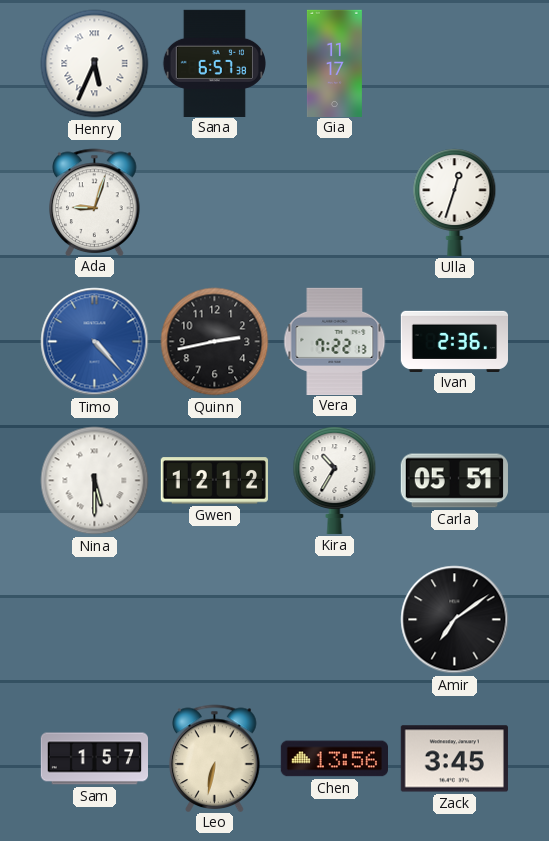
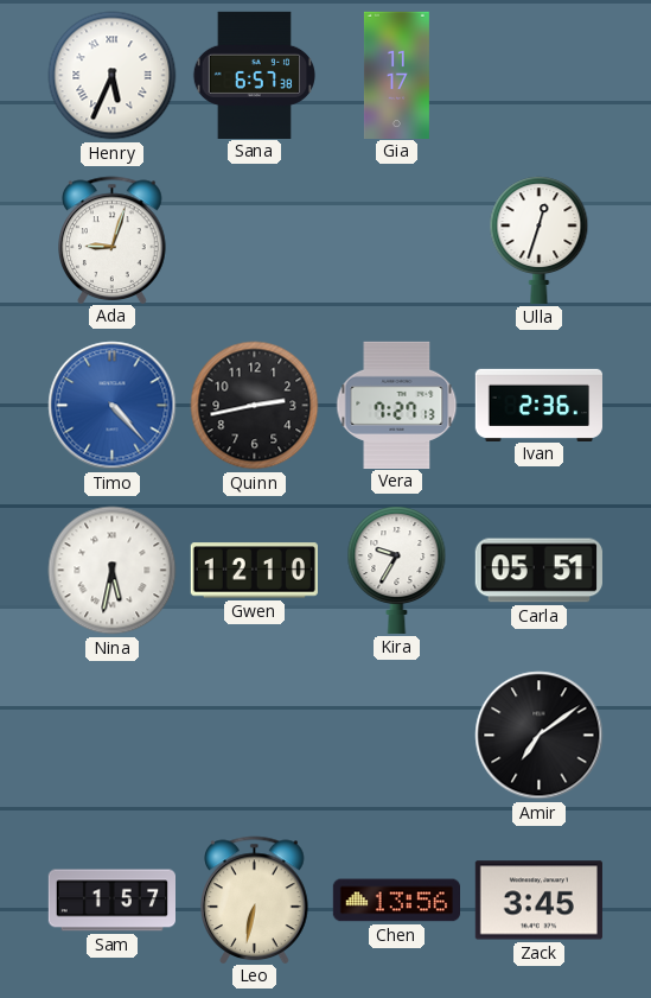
Vera: 7:22 -> 7:27 (397, 405)
Nina: 5:30 -> 5:32 (113, 571)
Gwen: 12:12 -> 12:10 (254, 571)
Kira: 10:35 -> 9:35 (397, 570)
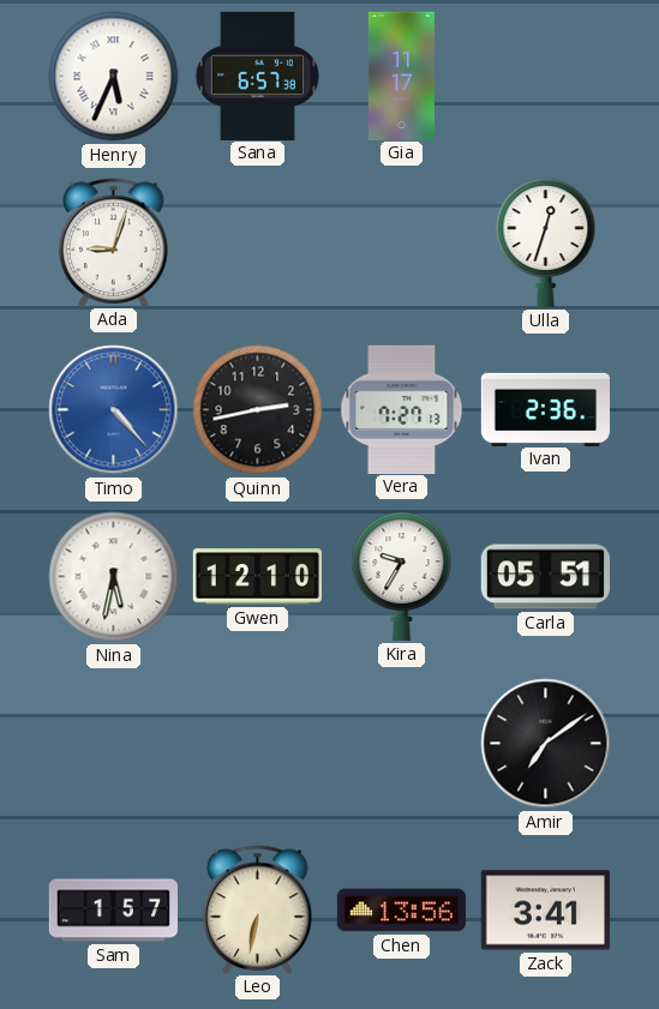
Zack: 3:45 -> 3:41 (545, 911)
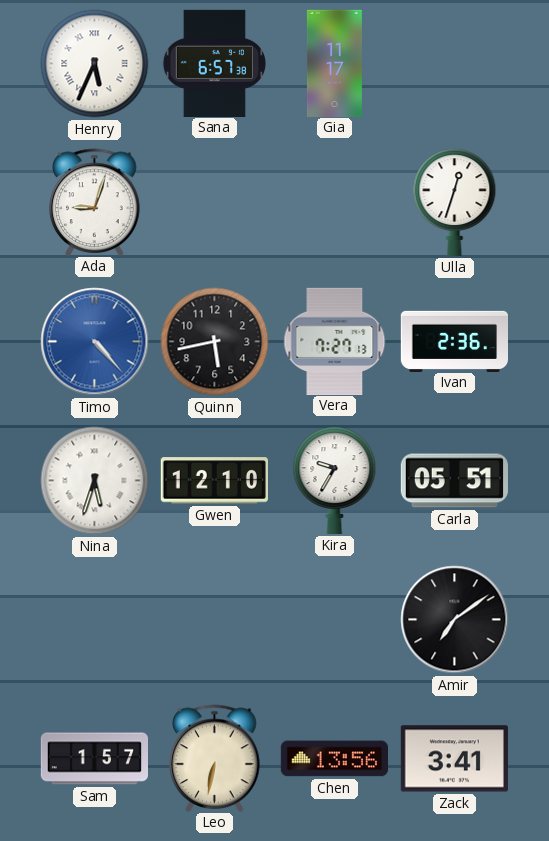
Quinn: 2:43 -> 5:43 (215, 342)
Nina: 5:32 -> 5:33 (95, 481)
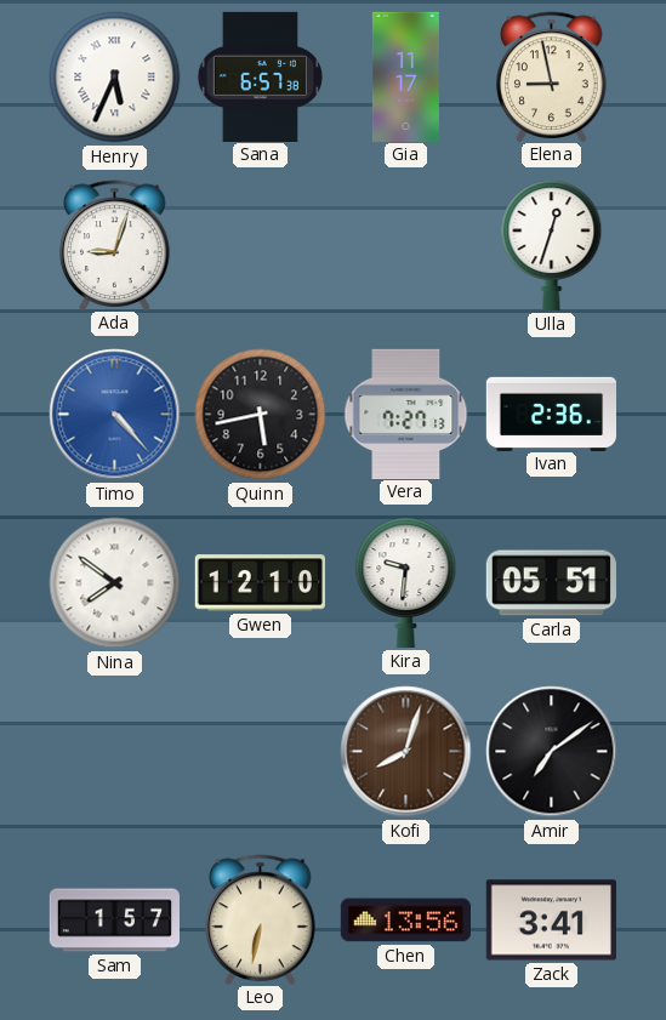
Elena: none -> 8:58 (552, 76)
Nina: 5:33 -> 7:51 (115, 583)
Kira: 9:35 -> 9:31 (406, 582)
Kofi: none -> 8:03 (406, 752)
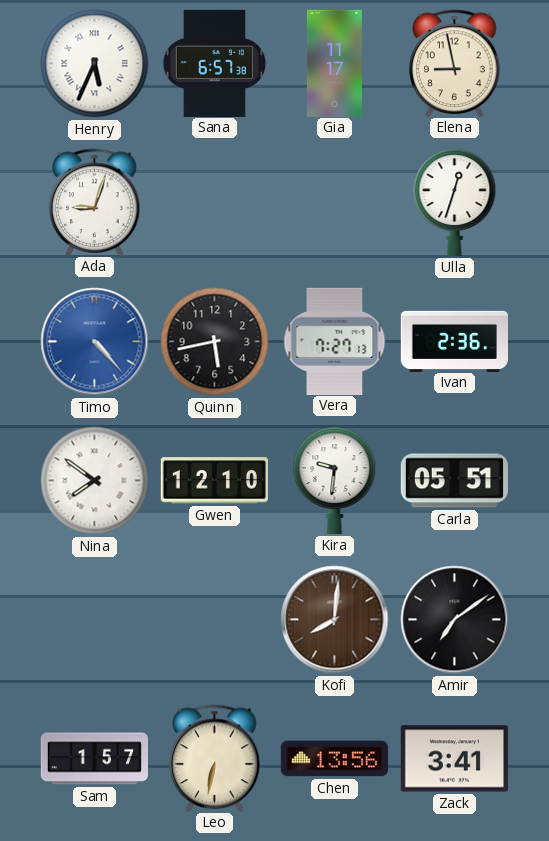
Kofi: 8:03 -> 8:01 (335, 620)
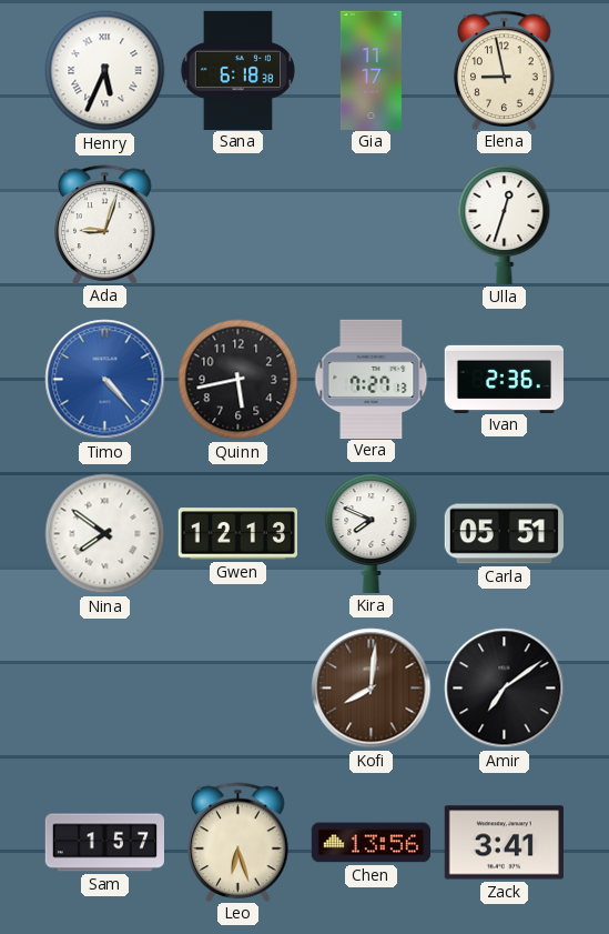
Sana: 6:57 -> 6:18 (237, 70)
Gwen: 12:10 -> 12:13 (237, 534)
Kira: 9:31 -> 7:49 (372, 533)
Leo: 6:32 -> 6:27 (238, 842)
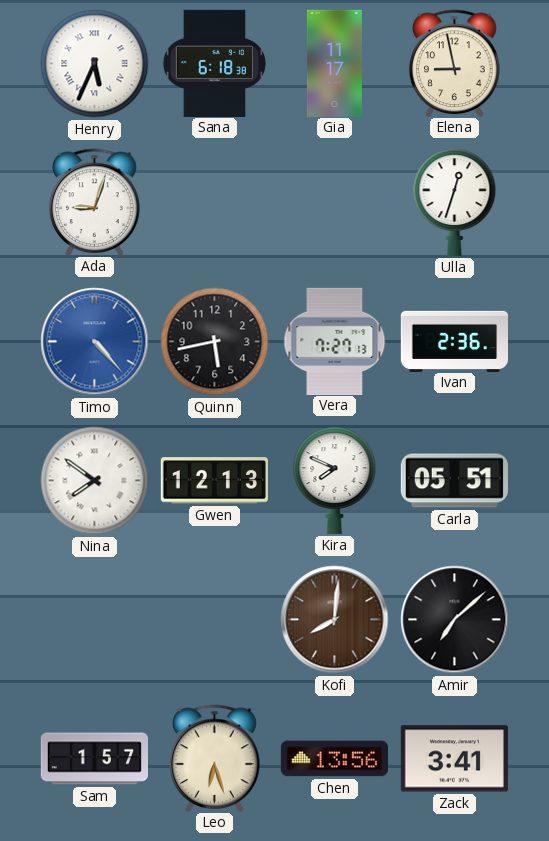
Amir: 7:09 -> 7:08 (455, 620)
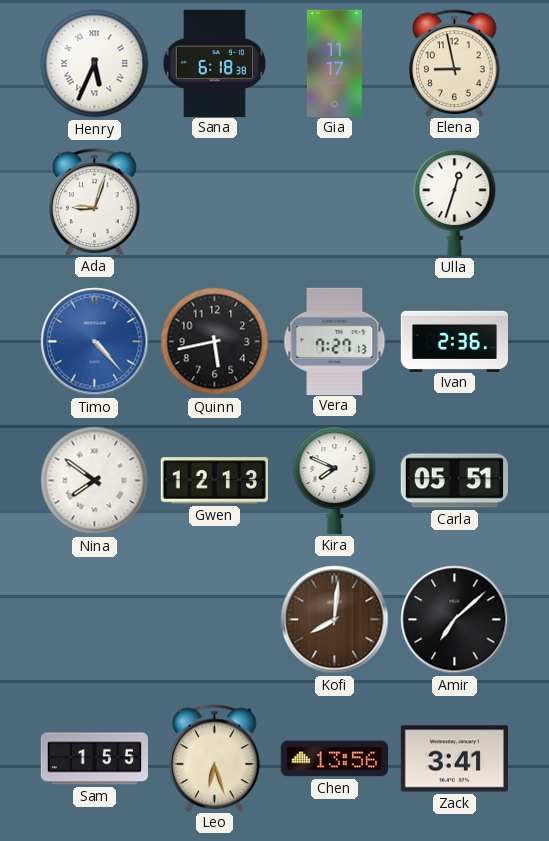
Sam: 1:57 -> 1:55 (94, 759)
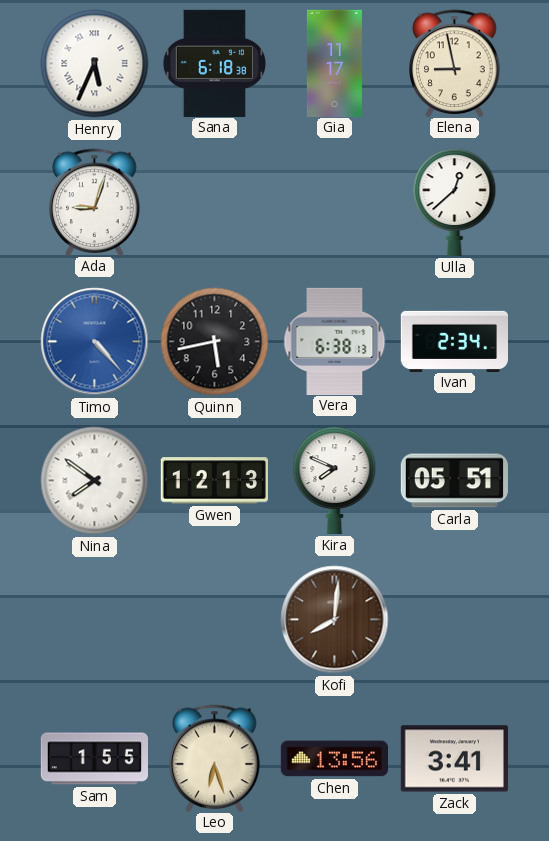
Ulla: 12:33 -> 12:38 (455, 202)
Vera: 7:27 -> 6:38 (335, 341)
Ivan: 2:36 -> 2:34 (454, 341)
Amir: 7:08 -> none (455, 620)
